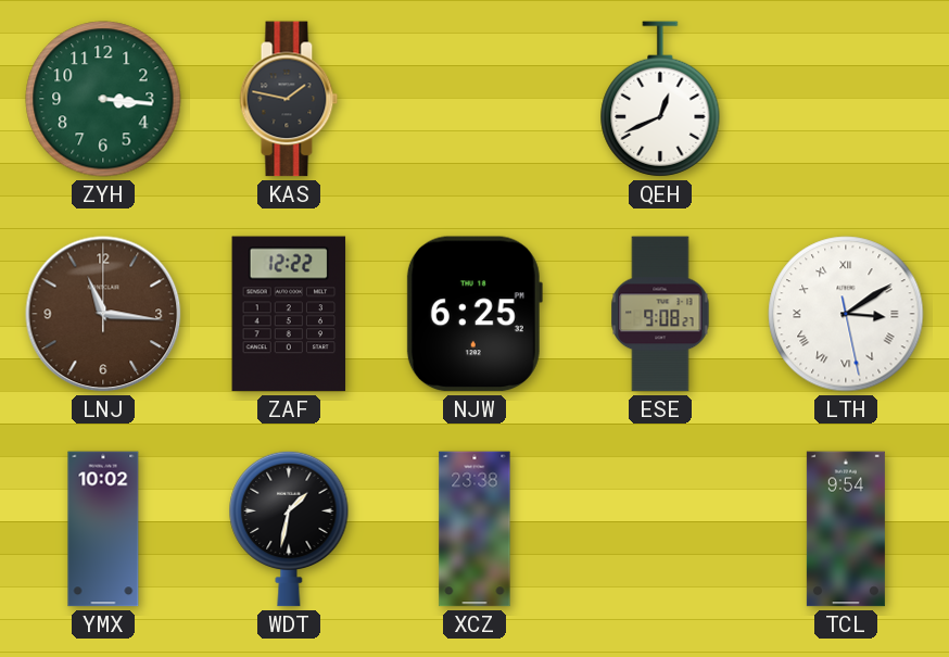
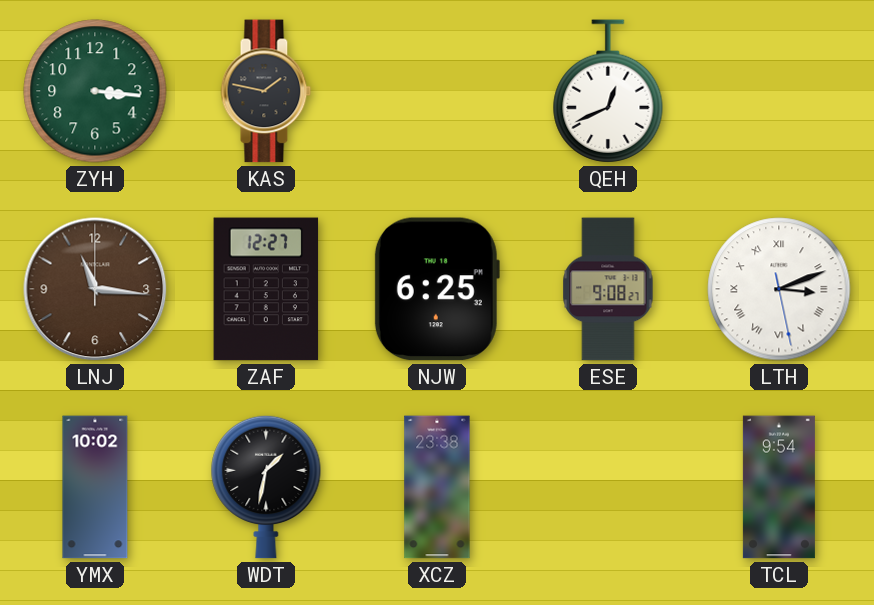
ZAF: 12:22 -> 12:27 (266, 289)
LTH: 3:09 -> 3:11 (779, 289)
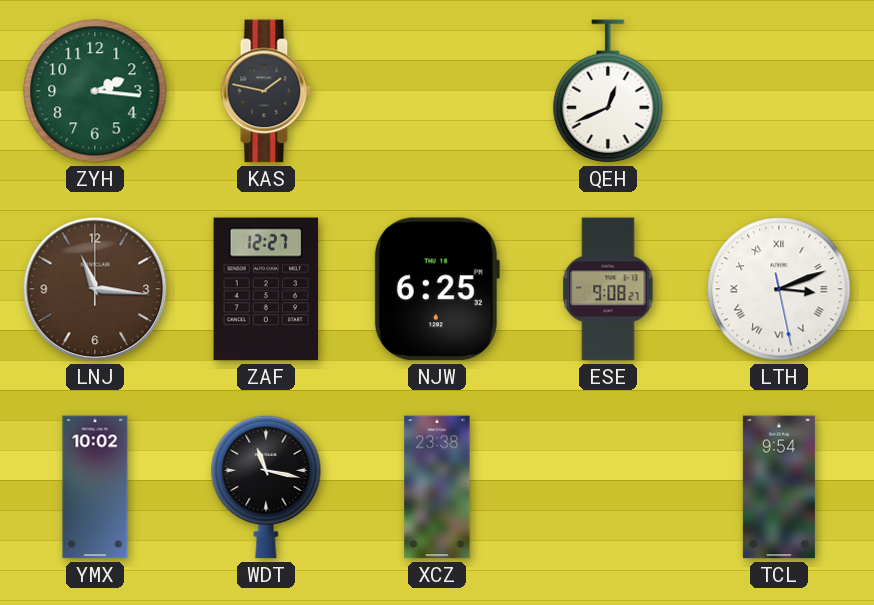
ZYH: 3:16 -> 2:16 (95, 91)
WDT: 1:32 -> 11:17 (266, 487)
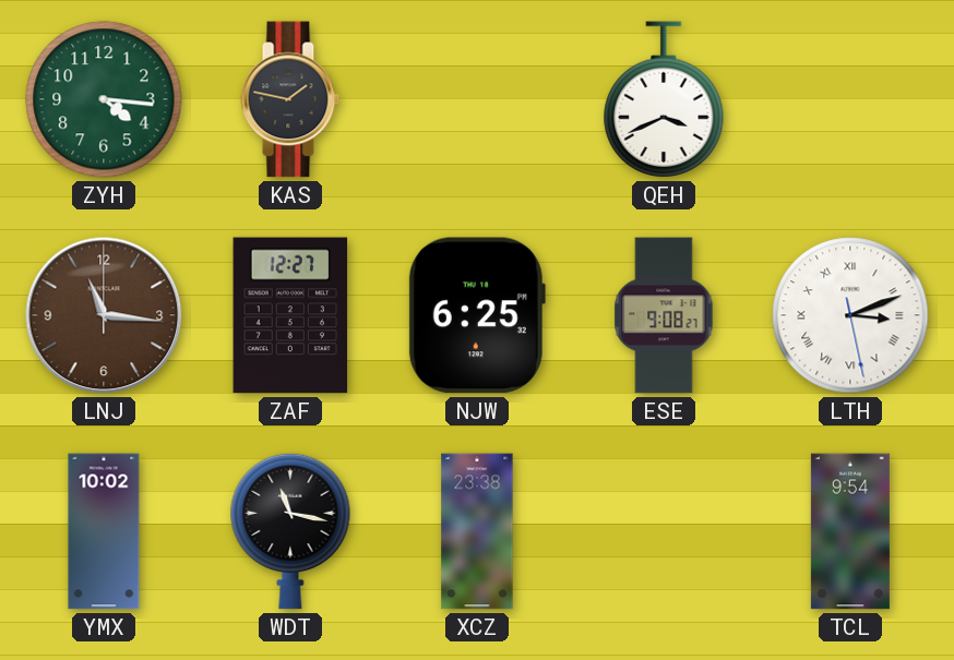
ZYH: 2:16 -> 4:16 (104, 99)
QEH: 12:41 -> 3:41 (664, 99)
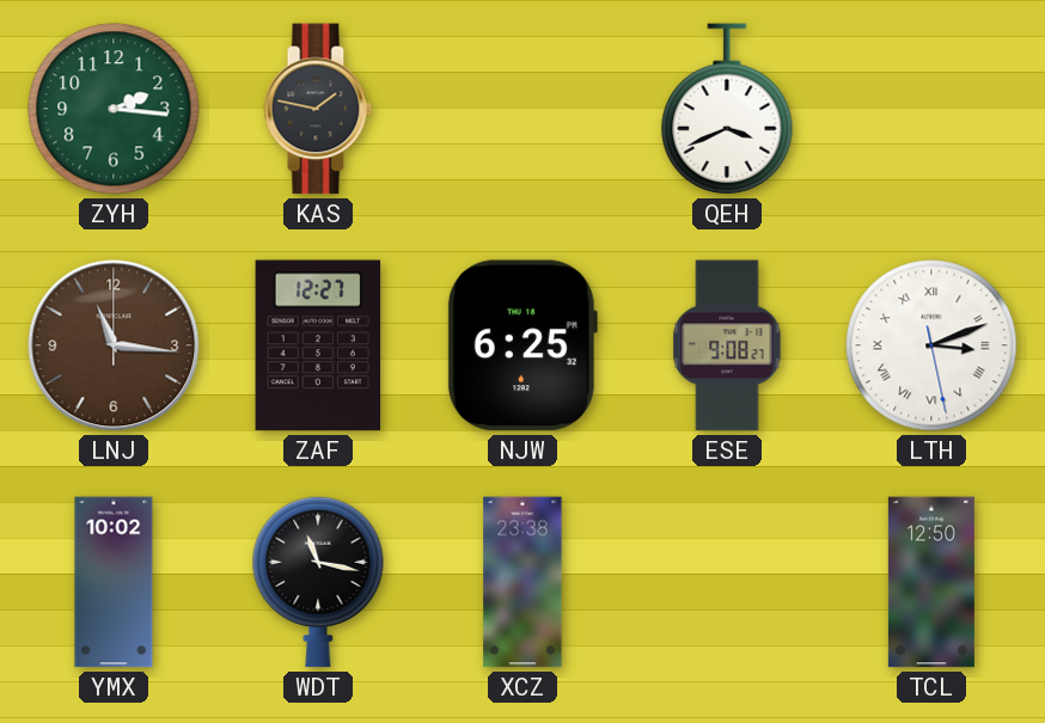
ZYH: 4:16 -> 2:16 (114, 109)
TCL: 9:54 -> 12:50 (931, 582)
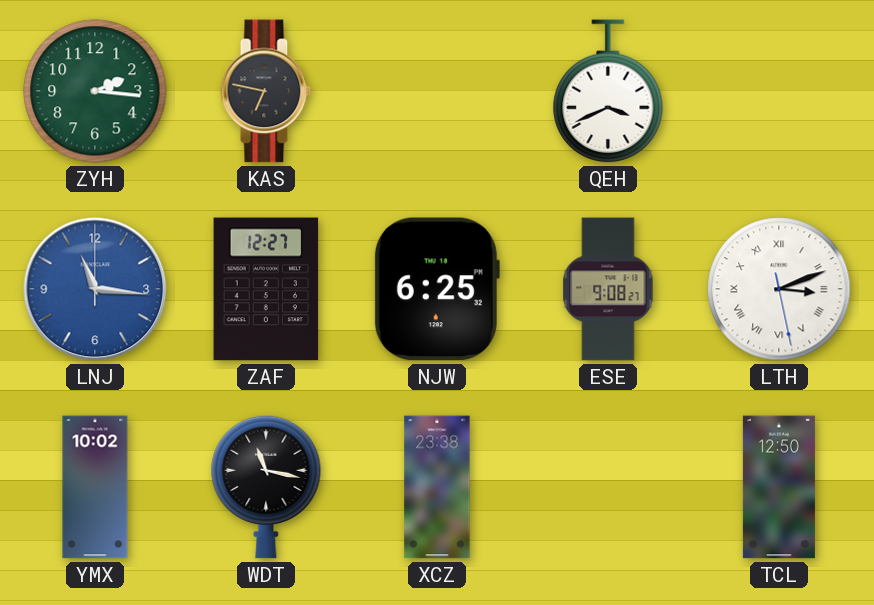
KAS: 1:47 -> 6:47 (266, 91)
LNJ dial: brown -> blue (95, 289)
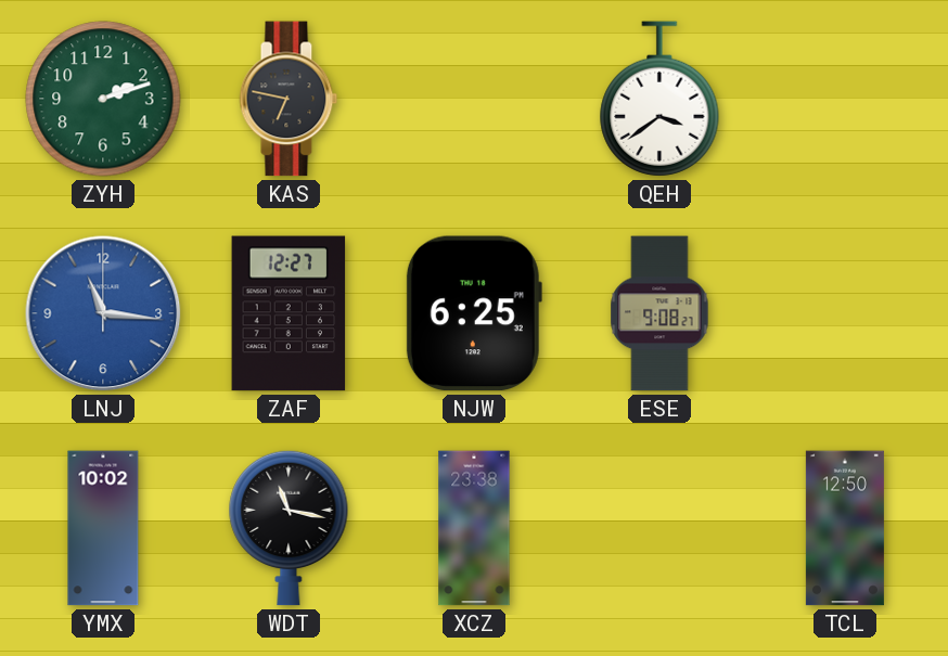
ZYH: 2:16 -> 2:12 (103, 99)
QEH: 3:41 -> 3:39 (659, 99)
LTH: 3:11 -> none (779, 289)
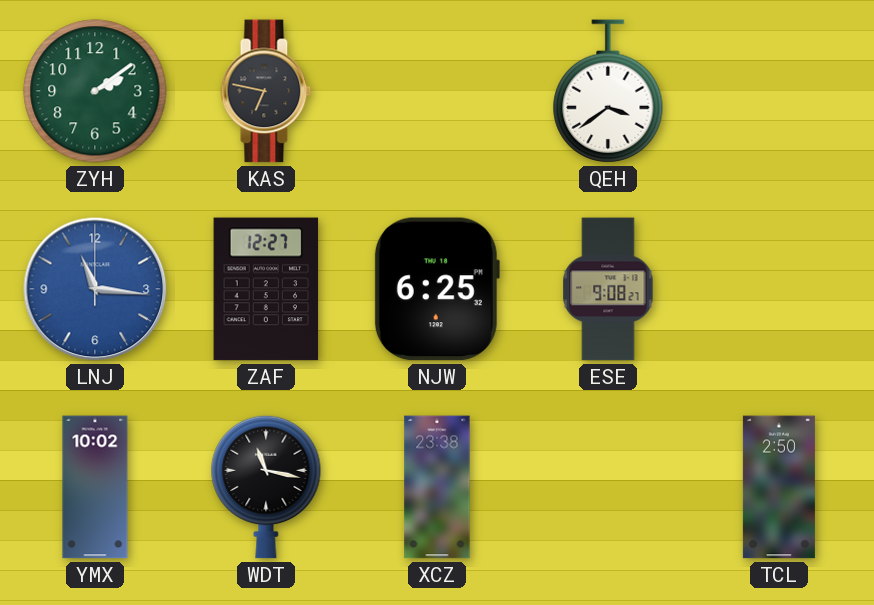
ZYH: 2:12 -> 2:09 (95, 91)
TCL: 12:50 -> 2:50 (779, 487)
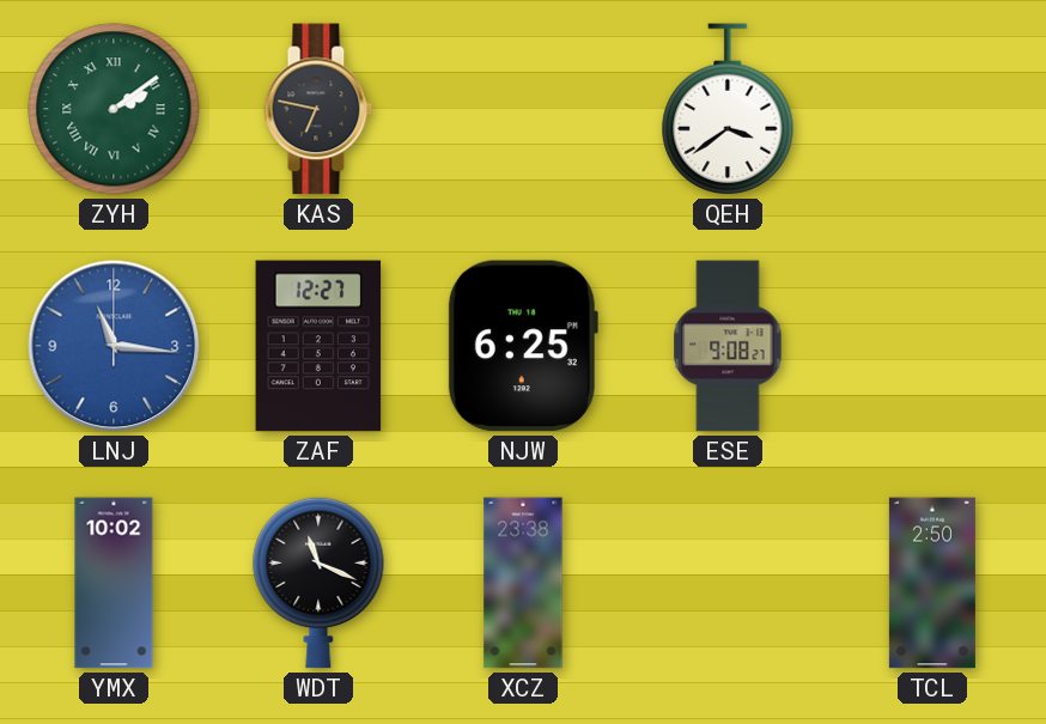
ZYH numerals: Arabic -> Roman (114, 109)
WDT: 11:17 -> 11:19 (318, 583)
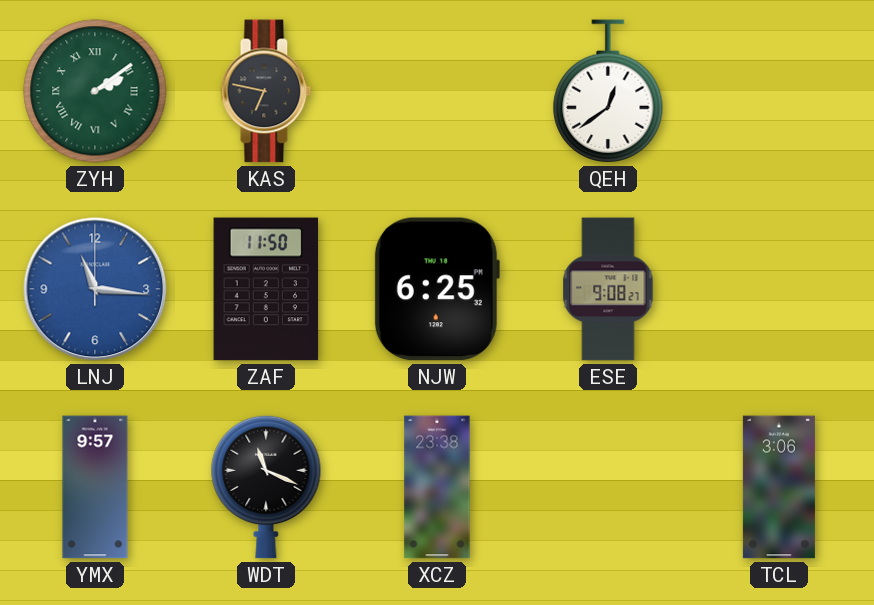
QEH: 3:39 -> 12:39 (608, 91)
ZAF: 12:27 -> 11:50 (266, 289)
YMX: 10:02 -> 9:57 (95, 487)
TCL: 2:50 -> 3:06 (779, 487)
